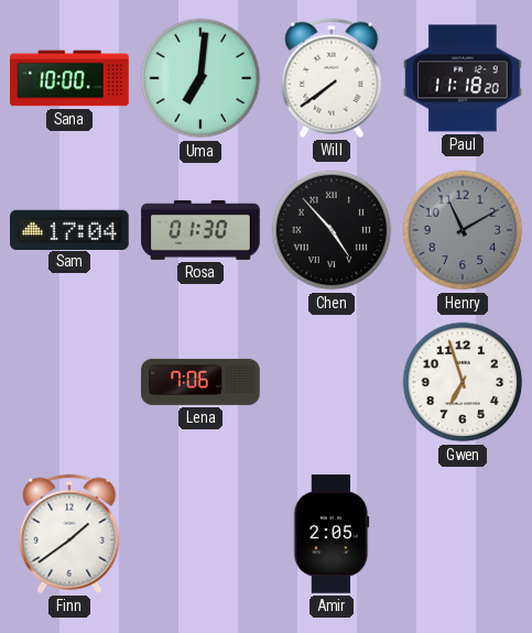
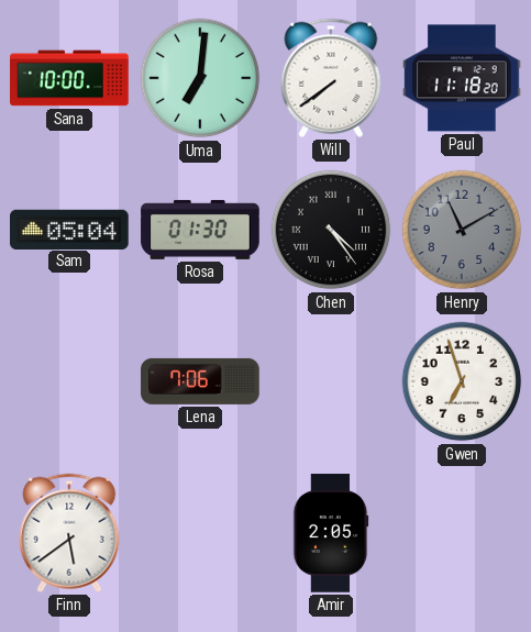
Sam: 17:04 -> 05:04 (69, 229)
Chen: 4:53 -> 4:24 (331, 230)
Finn: 1:39 -> 5:39 (69, 533)
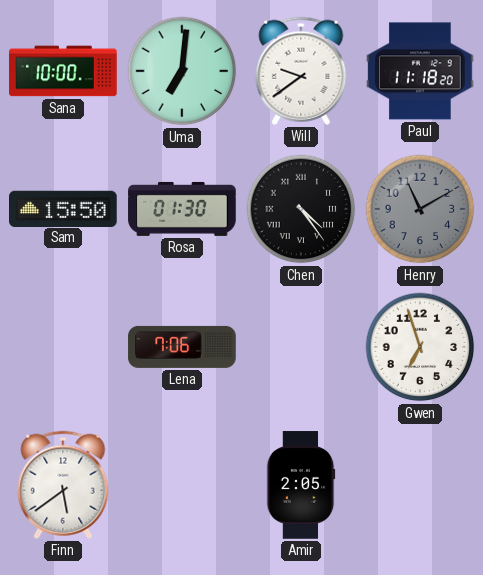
Will: 7:39 -> 9:39 (301, 71)
Sam: 05:04 -> 15:50 (63, 208)
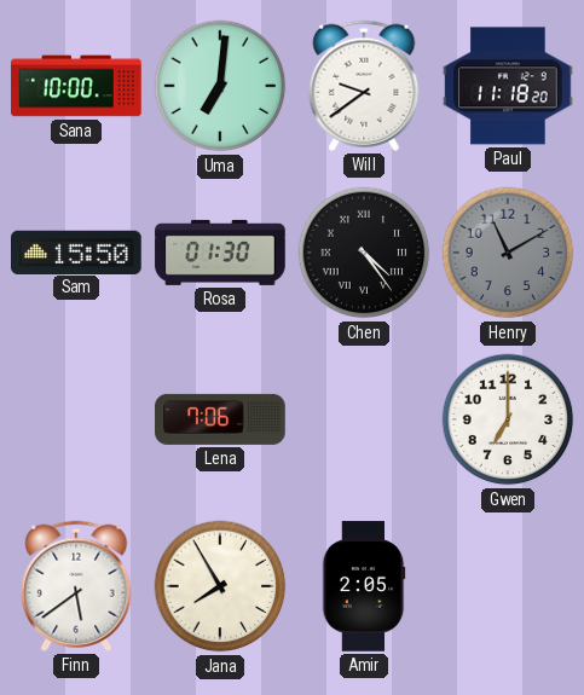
Gwen: 6:57 -> 7:00 (508, 419)
Jana: none -> 7:55 (220, 586)
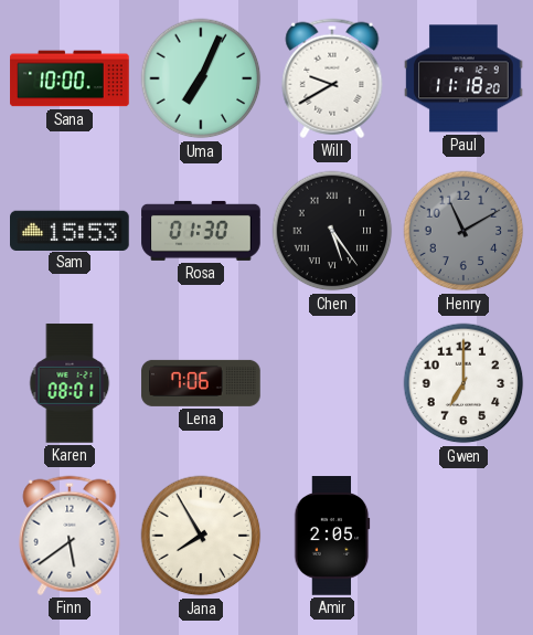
Uma: 7:01 -> 7:04 (201, 78)
Will: 9:39 -> 9:40 (332, 78)
Sam: 15:50 -> 15:53 (70, 230)
Chen: 4:24 -> 5:24 (332, 231)
Karen: none -> 08:01 (70, 383)
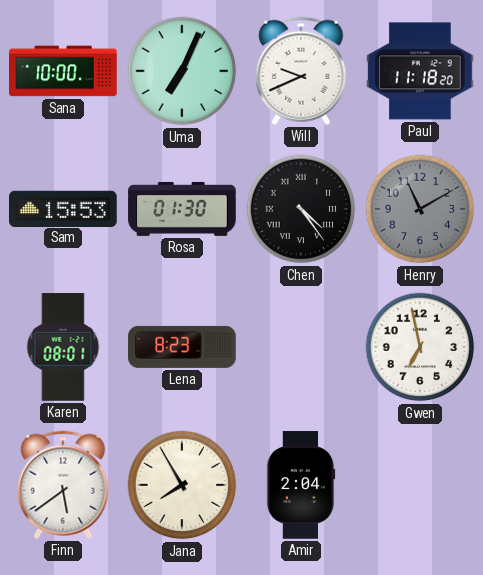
Will: 9:40 -> 9:41 (301, 71)
Chen: 5:24 -> 4:24 (301, 209)
Lena: 7:06 -> 8:23 (182, 347)
Gwen: 7:00 -> 6:58 (420, 347)
Amir: 2:05 -> 2:04 (301, 485)
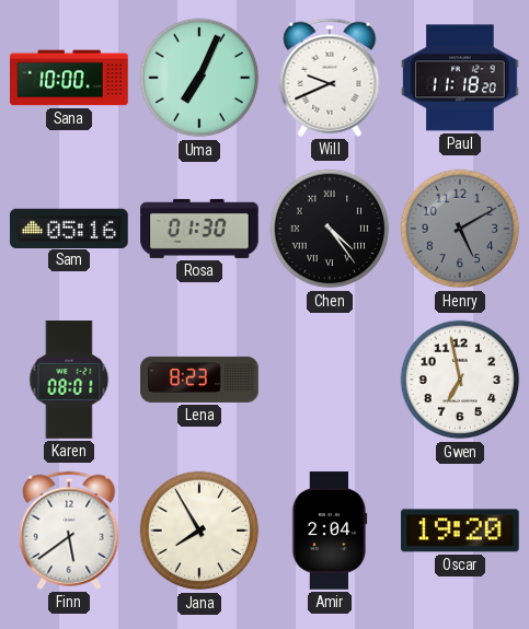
Sam: 15:53 -> 05:16 (69, 228)
Henry: 11:10 -> 5:10 (460, 229)
Oscar: none -> 19:20 (461, 531)
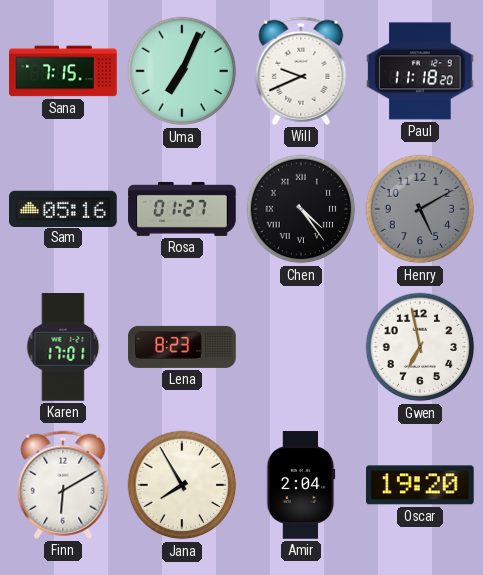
Sana: 10:00 -> 7:15 (63, 71)
Rosa: 01:30 -> 01:27 (182, 209)
Karen: 08:01 -> 17:01 (63, 347)
Finn: 5:39 -> 6:10 (63, 485)
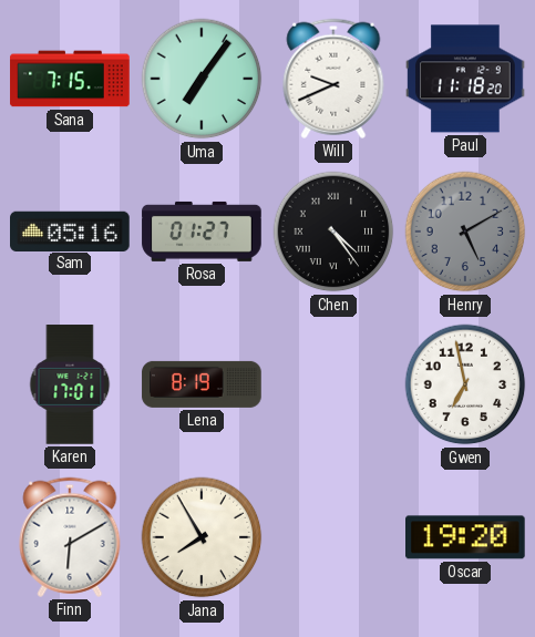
Uma: 7:04 -> 7:06 (202, 79)
Lena: 8:23 -> 8:19 (202, 384)
Amir: 2:04 -> none (301, 485)
